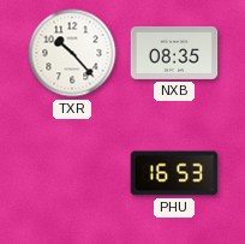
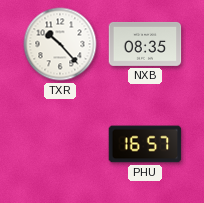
PHU: 16:53 -> 16:57 (145, 144)
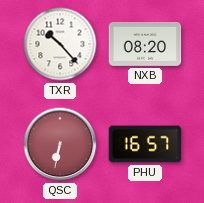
NXB: 08:35 -> 08:20 (145, 44)
QSC: none -> 6:32 (60, 144)
